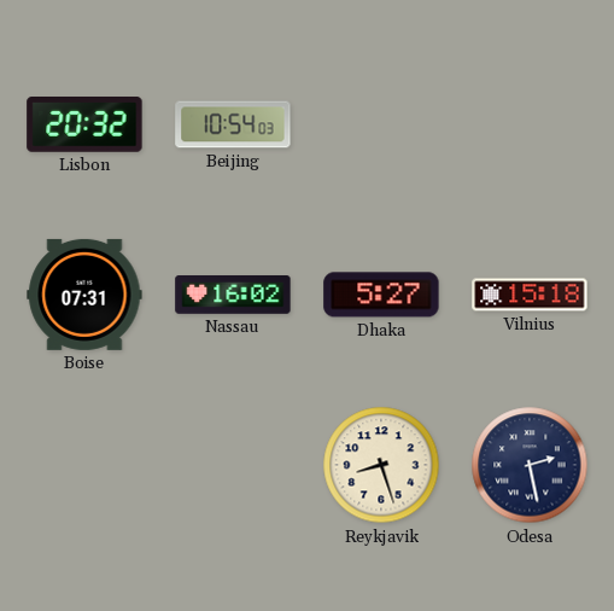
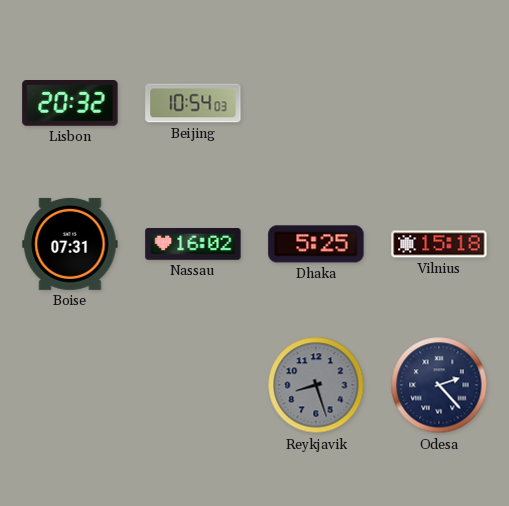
Dhaka: 5:27 -> 5:25 (316, 244)
Reykjavik dial: cream -> grey (316, 385)
Odesa: 2:28 -> 2:23 (439, 385)
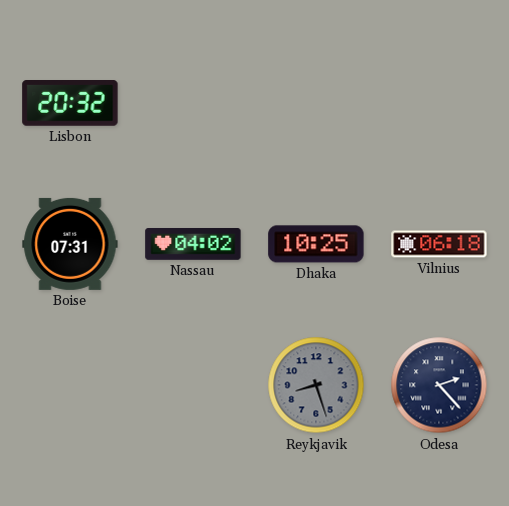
Beijing: 10:54 -> none (193, 103)
Nassau: 16:02 -> 04:02 (193, 245)
Dhaka: 5:25 -> 10:25 (316, 244)
Vilnius: 15:18 -> 06:18 (439, 244)
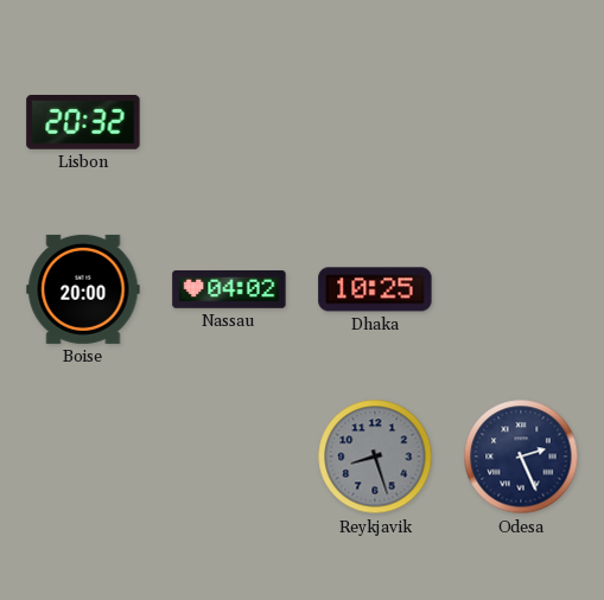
Boise: 07:31 -> 20:00 (83, 289)
Vilnius: 06:18 -> none (439, 244)
Odesa: 2:23 -> 2:26 (521, 457)
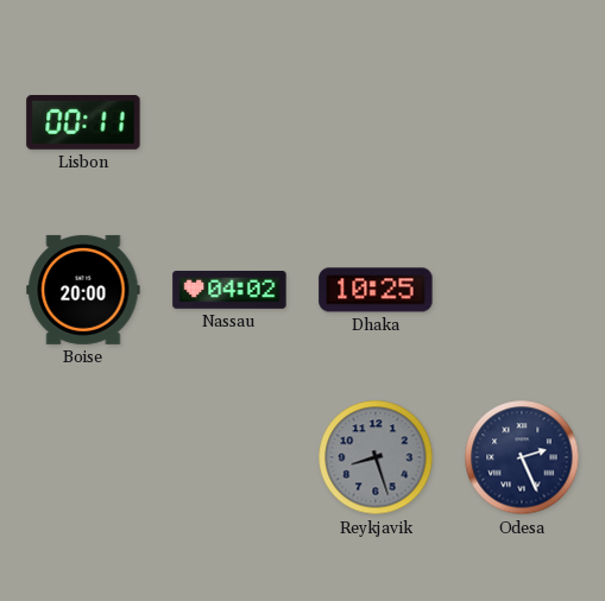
Lisbon: 20:32 -> 00:11 (83, 122)
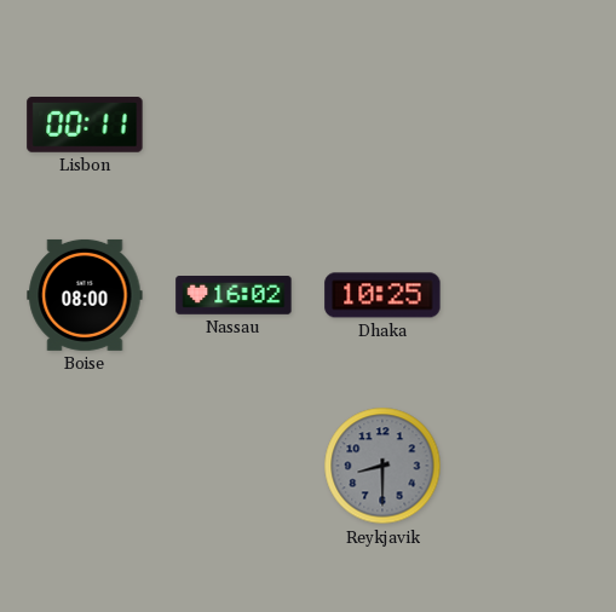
Boise: 20:00 -> 08:00 (85, 295)
Nassau: 04:02 -> 16:02 (234, 296)
Reykjavik: 8:27 -> 8:30 (382, 466)
Odesa: 2:26 -> none (522, 457)
